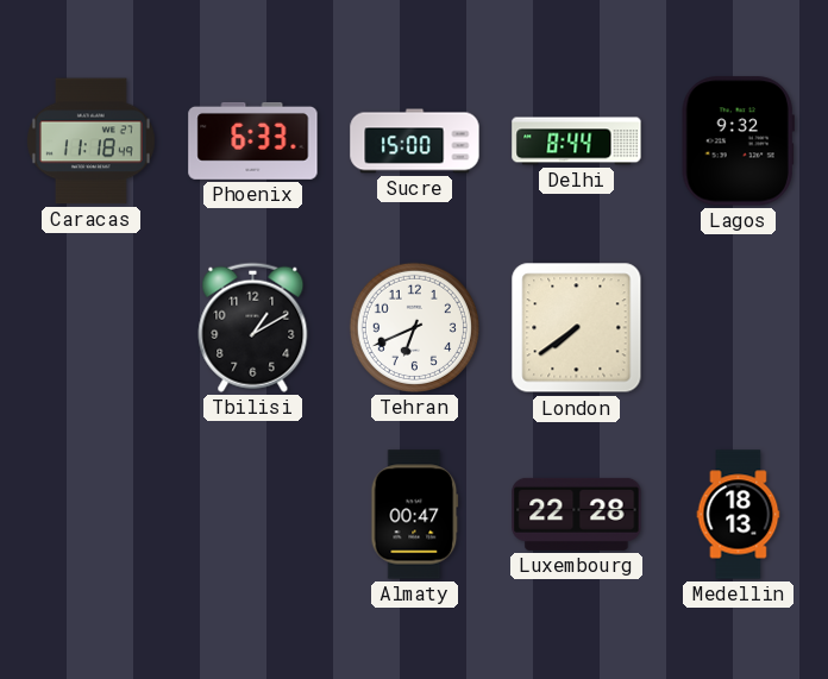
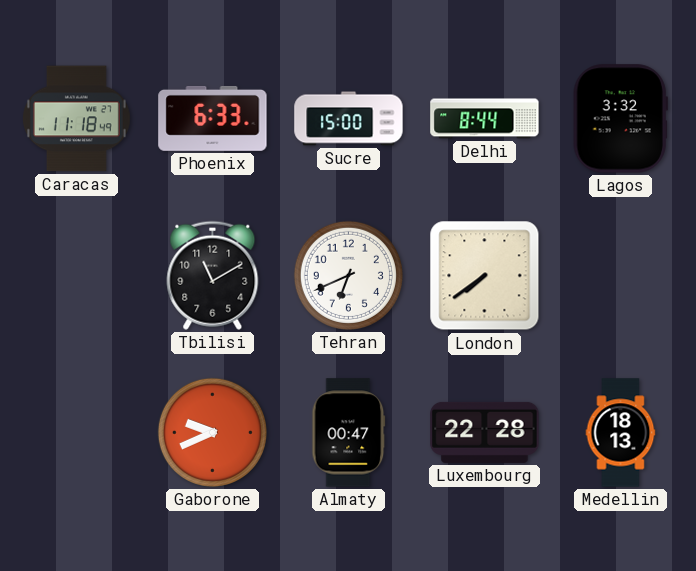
Lagos: 9:32 -> 3:32 (620, 119)
Tbilisi: 1:10 -> 11:10 (213, 275)
Gaborone: none -> 9:41 (212, 432)
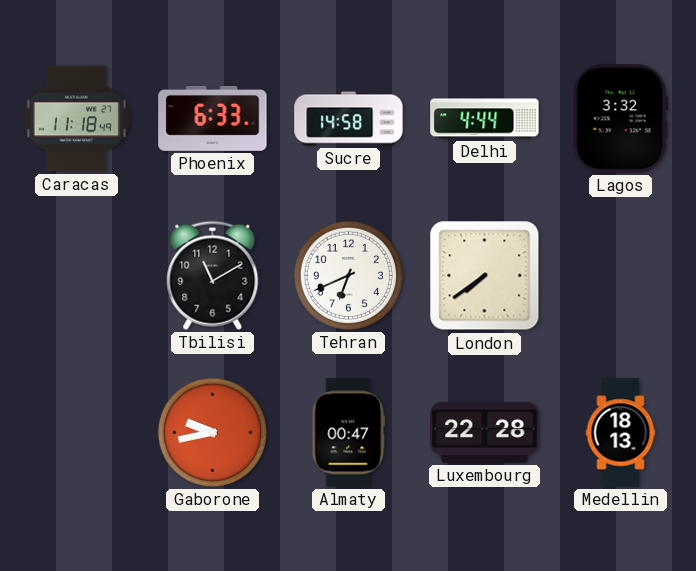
Sucre: 15:00 -> 14:58 (349, 119)
Delhi: 8:44 -> 4:44 (485, 119)
Gaborone: 9:41 -> 9:43 (212, 432)
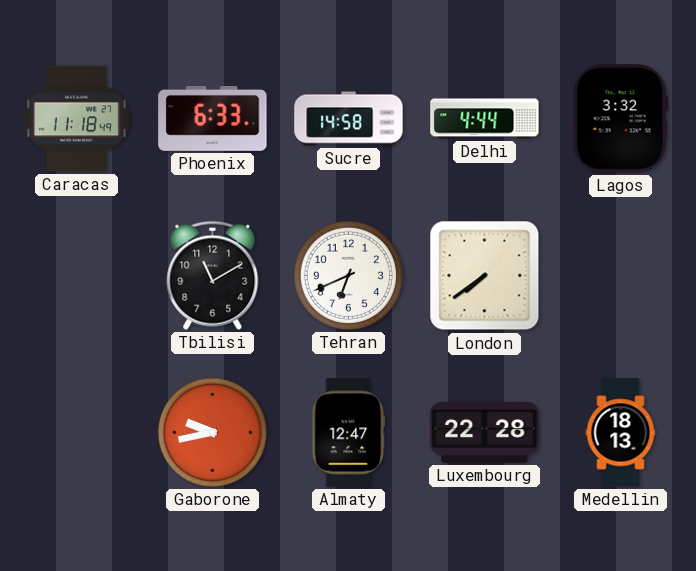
Almaty: 00:47 -> 12:47 (349, 433)
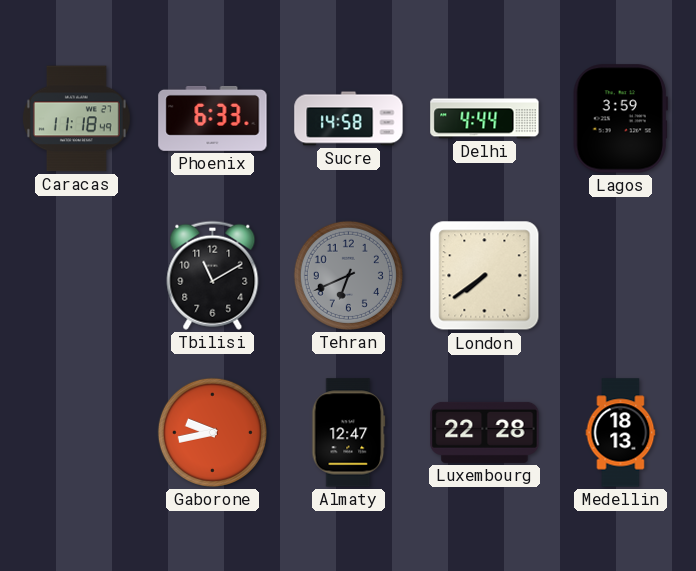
Lagos: 3:32 -> 3:59 (620, 119)
Tehran dial: white -> grey (348, 275)
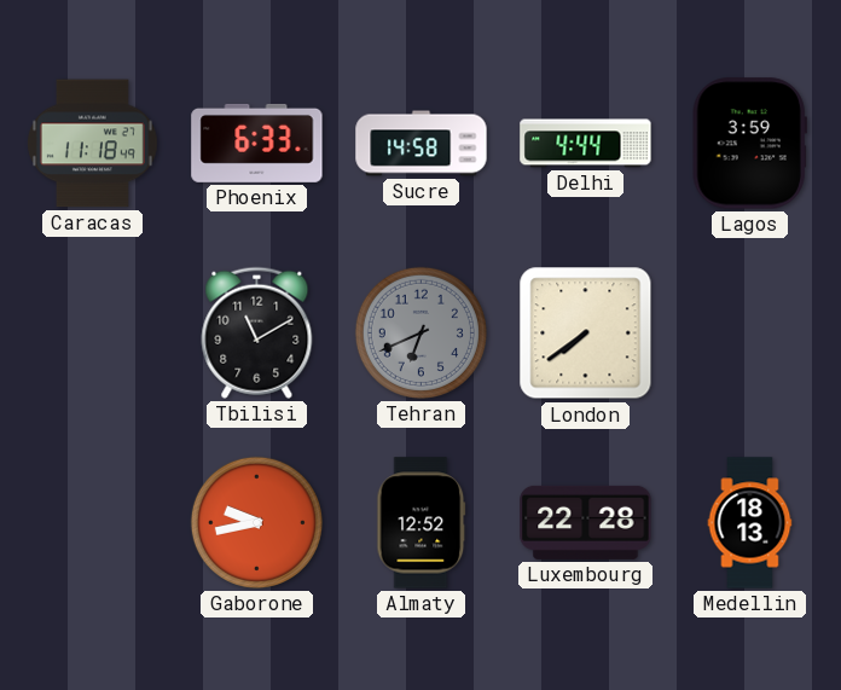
Almaty: 12:47 -> 12:52 (422, 523)
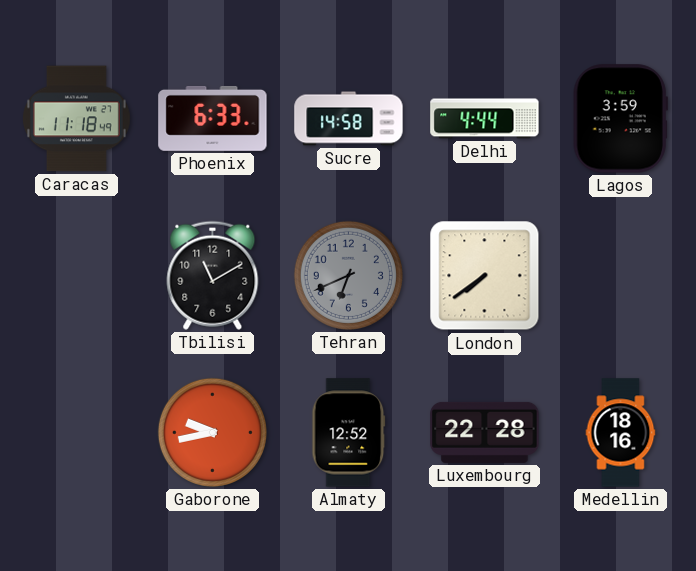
Medellin: 18:13 -> 18:16 (621, 433)
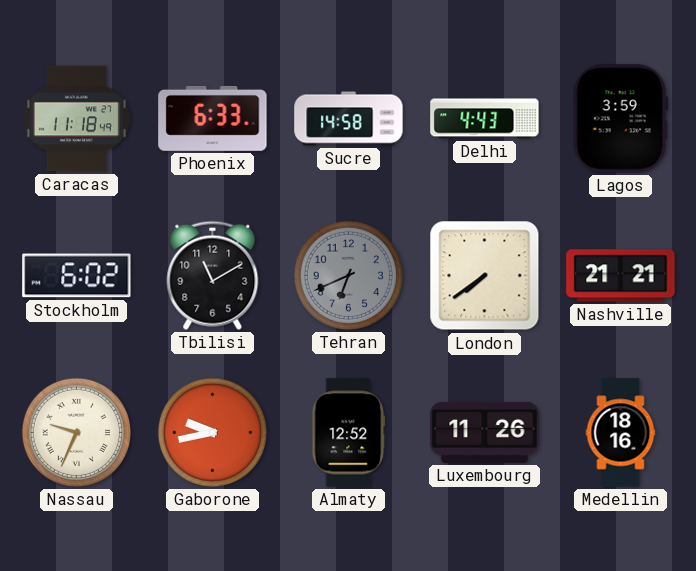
Delhi: 4:44 -> 4:43 (485, 119)
Stockholm: none -> 6:02 (77, 276)
Nashville: none -> 21:21 (621, 276)
Nassau: none -> 9:34 (76, 432)
Luxembourg: 22:28 -> 11:26 (485, 432)
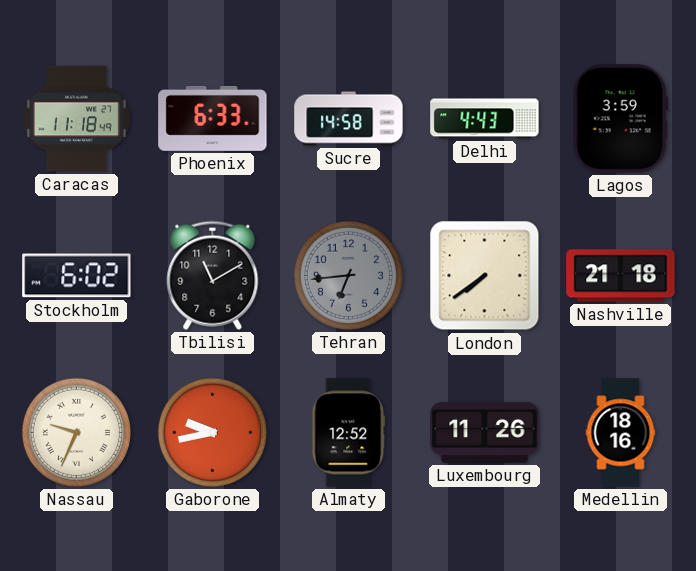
Tehran: 6:41 -> 6:44 (348, 275)
Nashville: 21:21 -> 21:18 (621, 276)
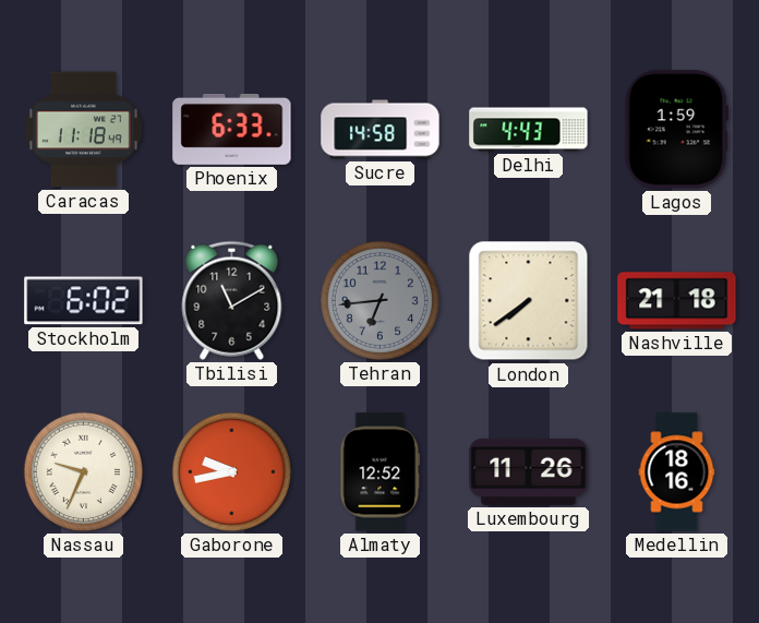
Lagos: 3:59 -> 1:59 (676, 130)
